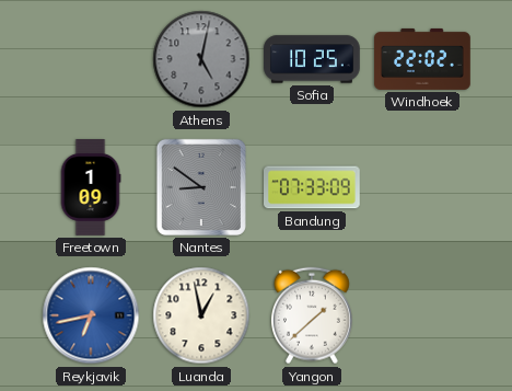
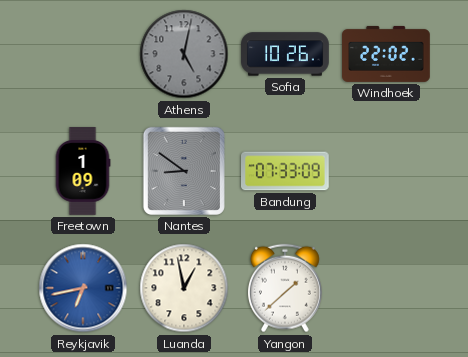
Sofia: 10:25 -> 10:26 (285, 54)
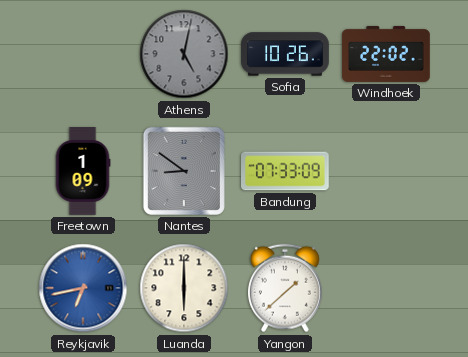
Luanda: 12:58 -> 6:00 (184, 288)
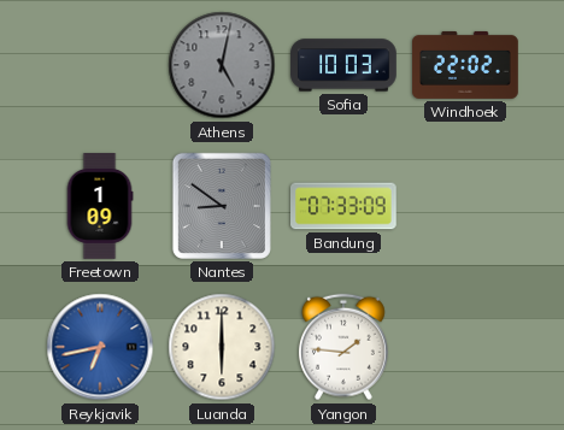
Sofia: 10:26 -> 10:03 (343, 65)
Yangon: 1:38 -> 1:46 (343, 347)
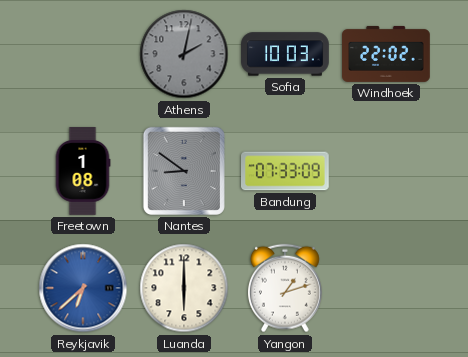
Athens: 5:02 -> 2:02 (184, 54)
Freetown: 1:09 -> 1:08 (83, 171)
Reykjavik: 6:43 -> 6:38 (83, 288)
Yangon: 1:46 -> 1:12 (285, 288)
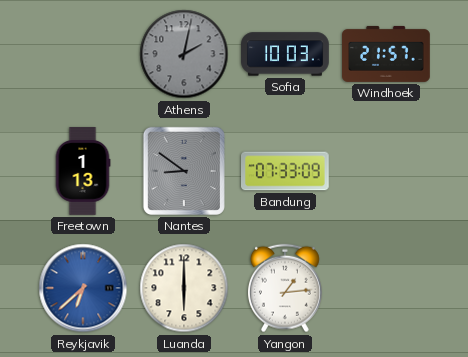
Windhoek: 22:02 -> 21:57 (386, 54)
Freetown: 1:08 -> 1:13 (83, 171)
Yangon: 1:12 -> 1:14 (285, 288)
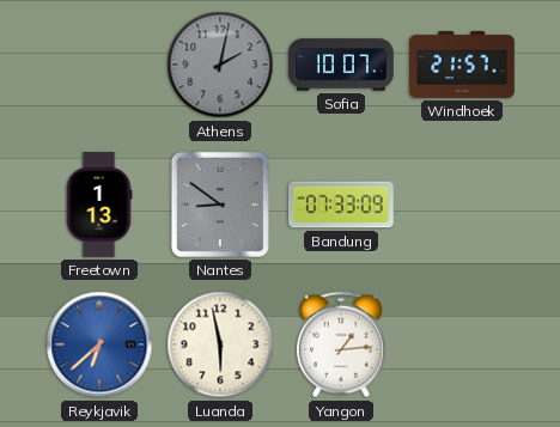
Sofia: 10:03 -> 10:07 (341, 65)
Luanda: 6:00 -> 5:58 (220, 344)
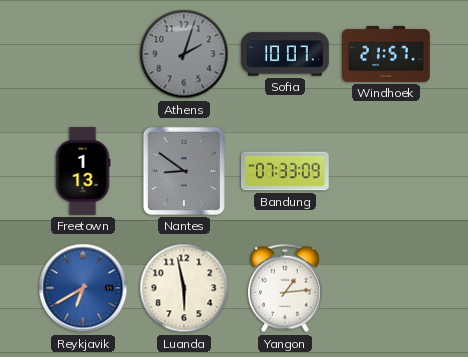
Athens: 2:02 -> 2:03 (184, 54)
Reykjavik: 6:38 -> 6:40 (83, 288)
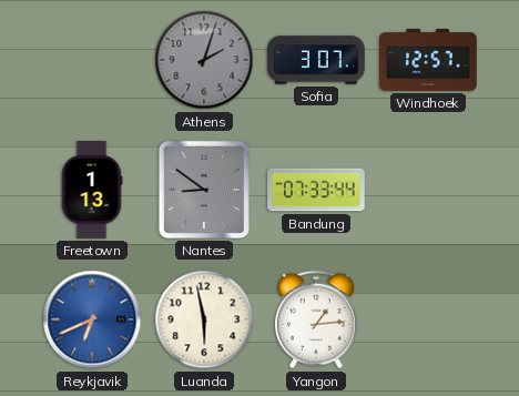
Sofia: 10:07 -> 3:07 (316, 60)
Windhoek: 21:57 -> 12:57 (428, 60)
Bandung: 07:33:09 -> 07:33:44 (317, 190)
Reykjavik: 6:40 -> 6:41 (92, 319)
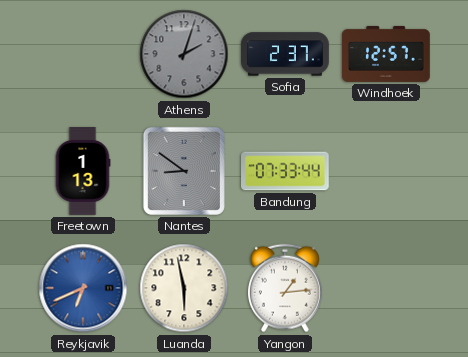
Sofia: 3:07 -> 2:37 (285, 54)
